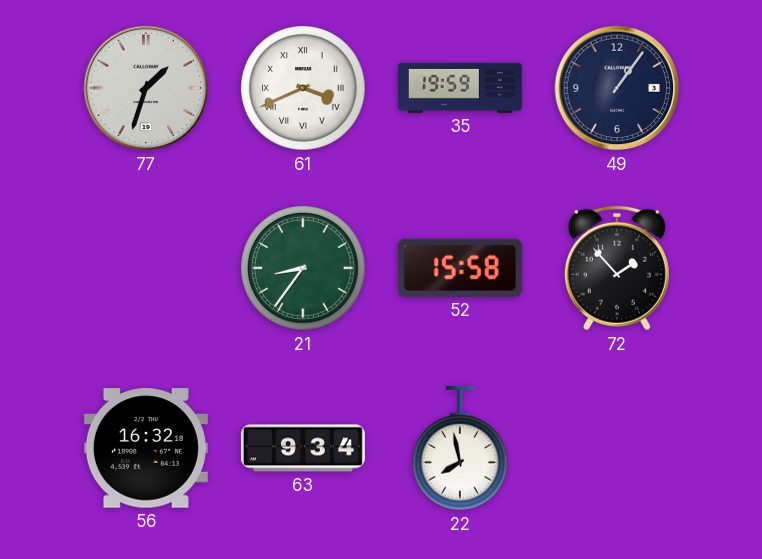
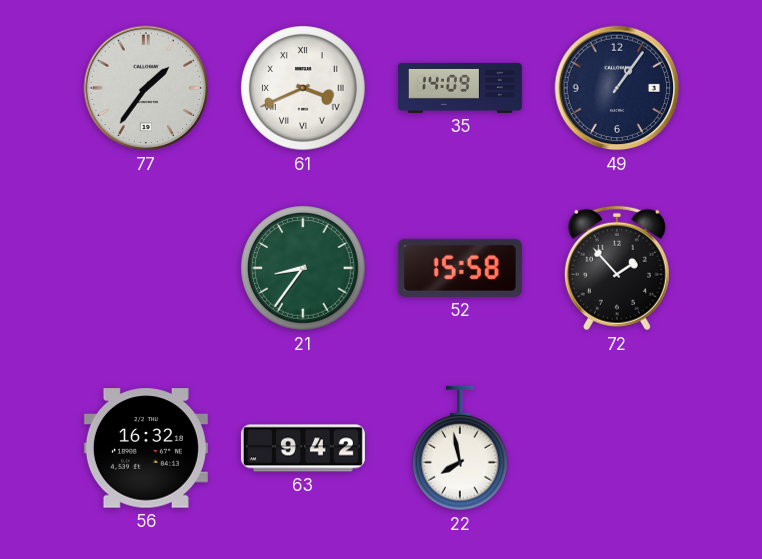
77: 1:33 -> 1:36 (146, 88)
35: 19:59 -> 14:09 (460, 88)
63: 9:34 -> 9:42 (303, 448)
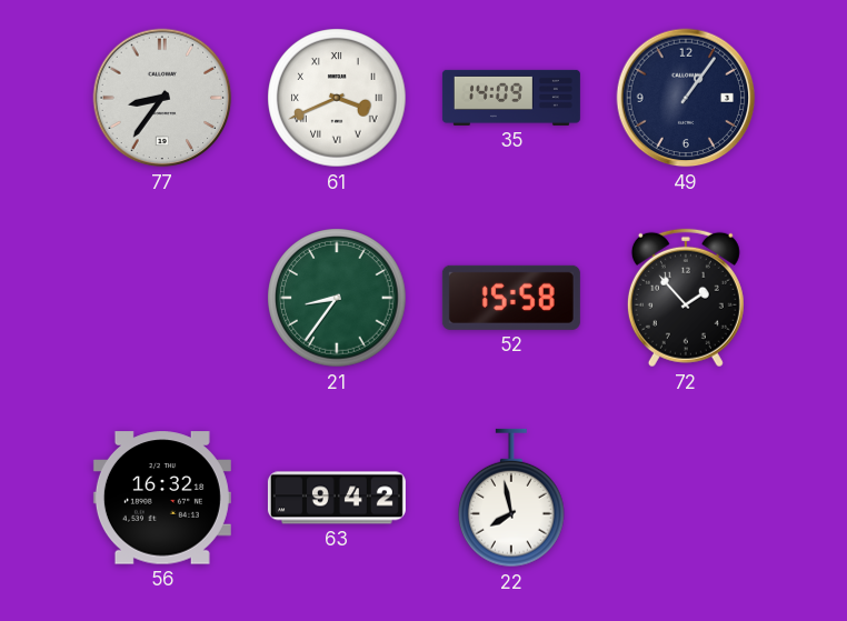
77: 1:36 -> 8:36 (162, 98)
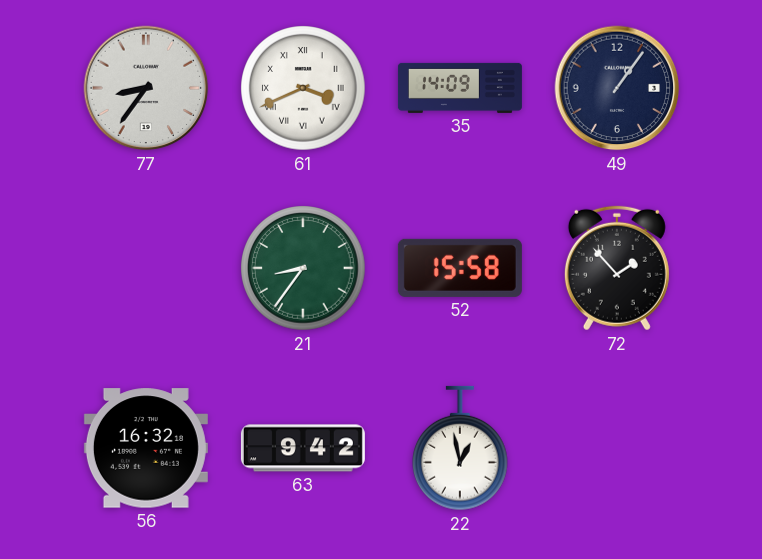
22: 7:58 -> 12:58 (461, 448)
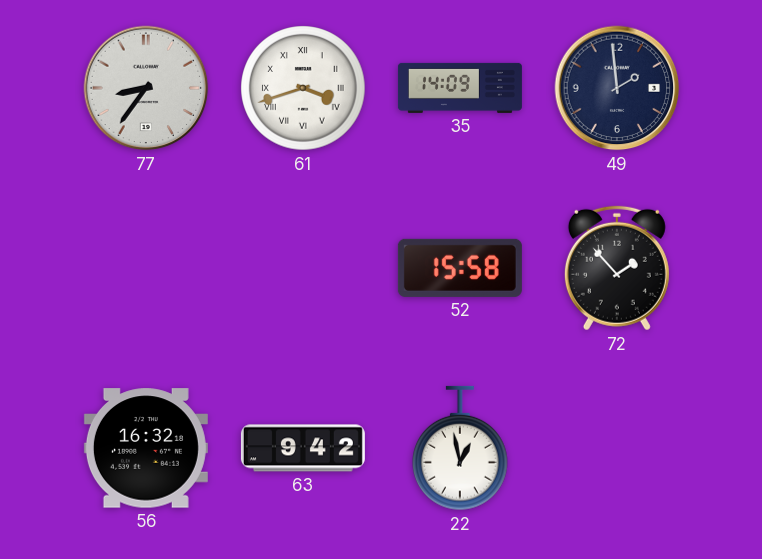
61: 3:41 -> 3:42 (303, 88)
49: 1:06 -> 1:59 (617, 88)
21: 8:36 -> none (303, 268)
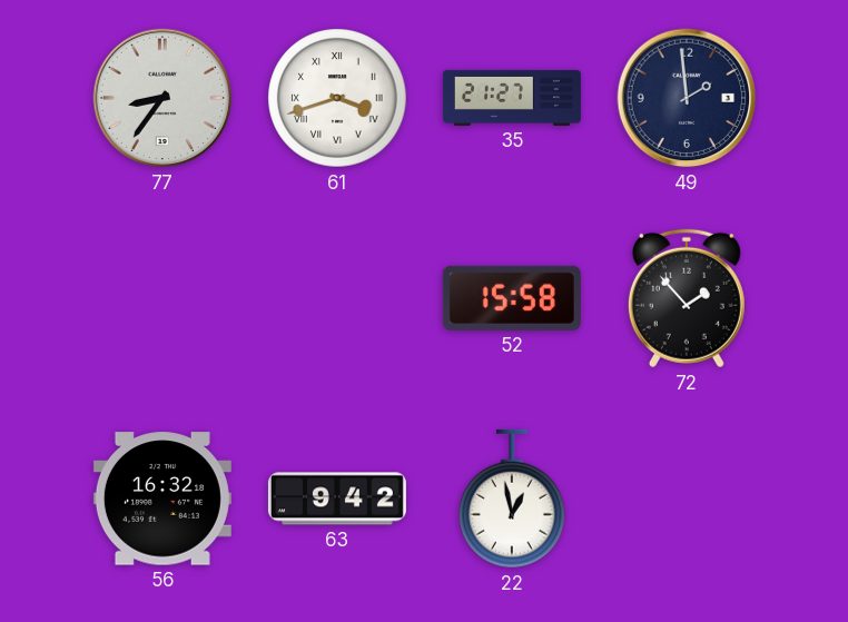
35: 14:09 -> 21:27 (512, 98)
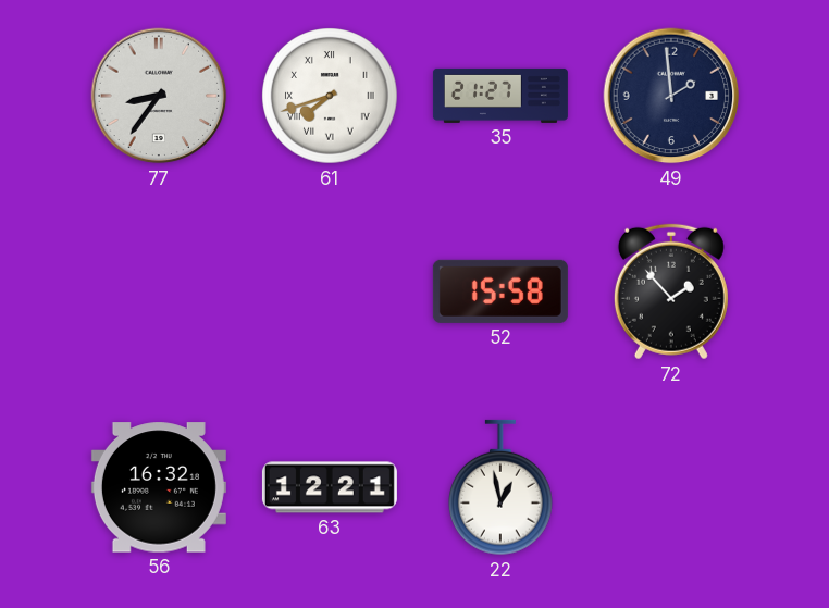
61: 3:42 -> 7:42 (330, 96)
63: 9:42 -> 12:21 (330, 487)
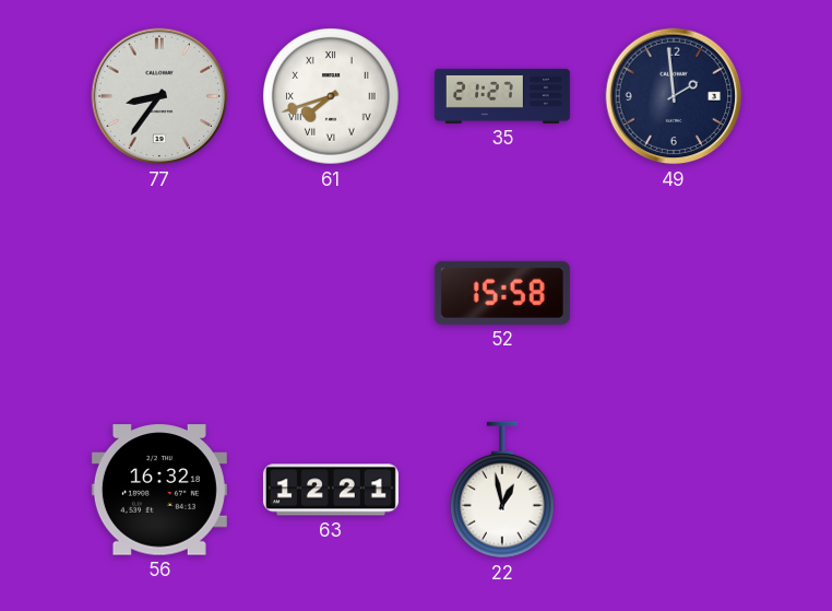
72: 1:53 -> none (671, 291)
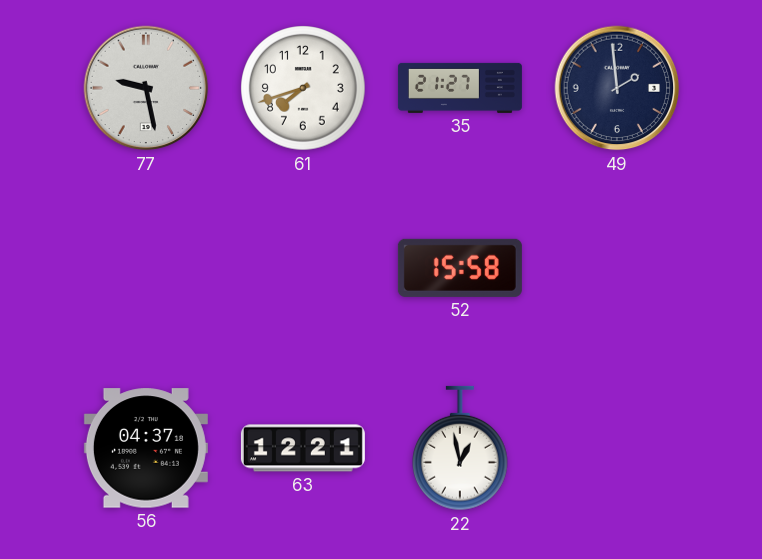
77: 8:36 -> 9:28 (146, 88)
61 numerals: Roman -> Arabic (303, 88)
56: 16:32 -> 04:37 (146, 448)
